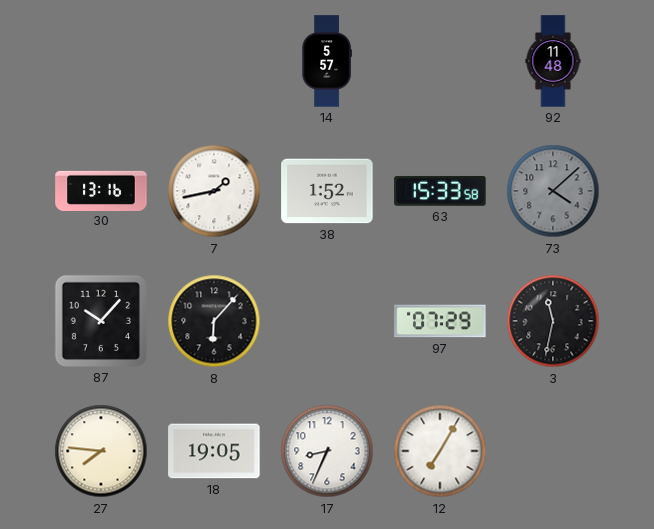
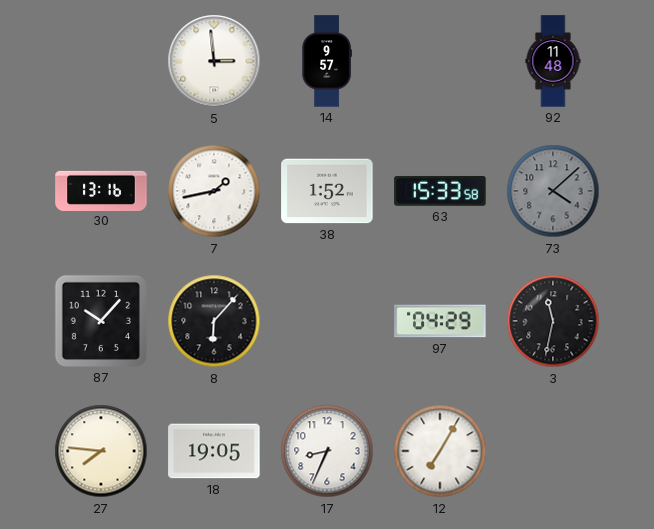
5: none -> 2:59 (214, 61)
14: 5:57 -> 9:57 (327, 61)
97: 07:29 -> 04:29 (440, 321)
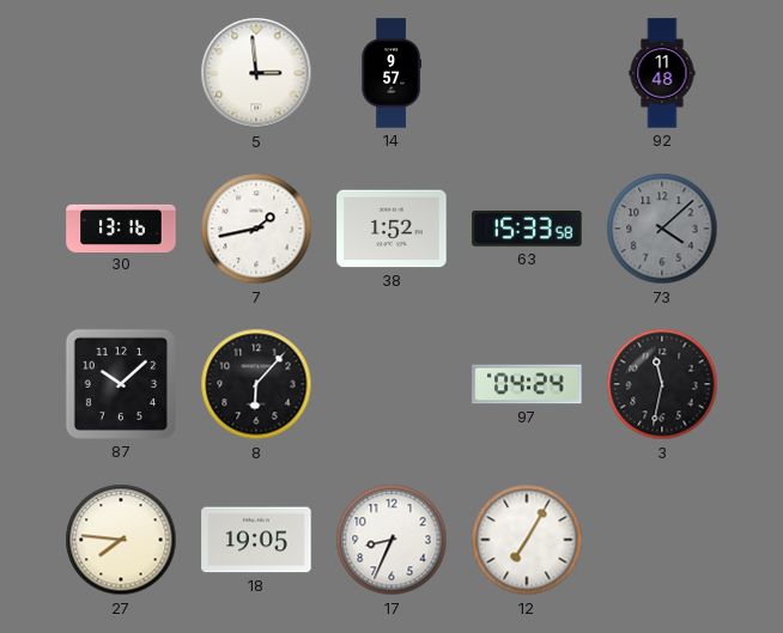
87: 10:07 -> 10:08 (121, 384)
97: 04:29 -> 04:24 (527, 384)
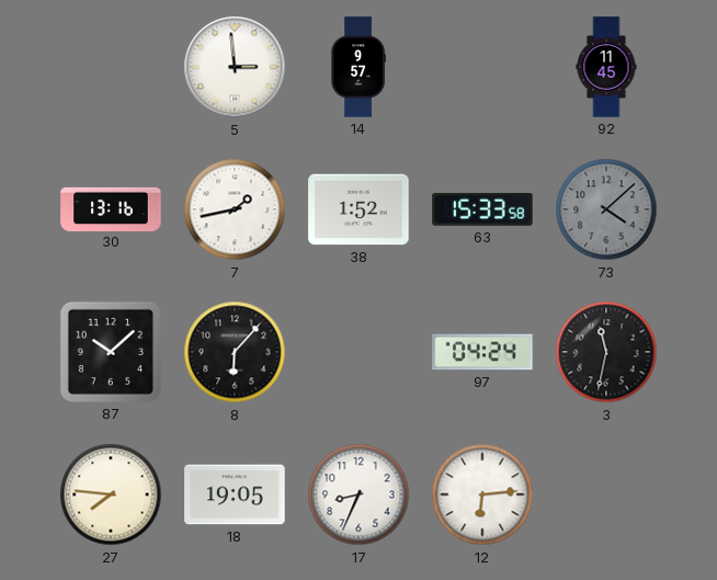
92: 11:48 -> 11:45 (606, 67)
12: 7:05 -> 6:14 (482, 494)
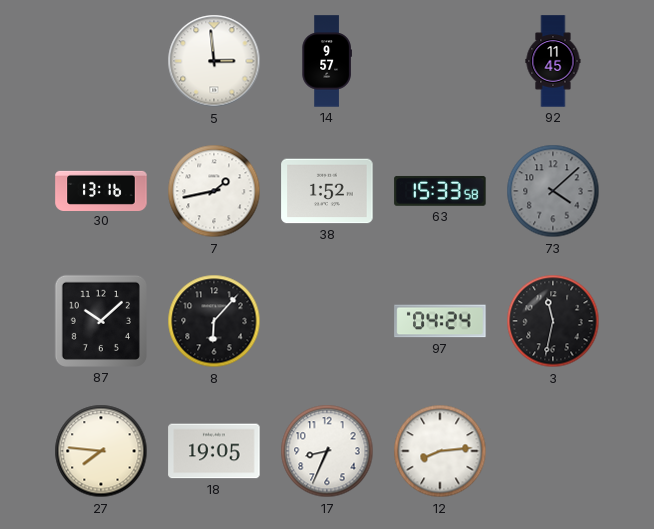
12: 6:14 -> 8:14 (440, 451)
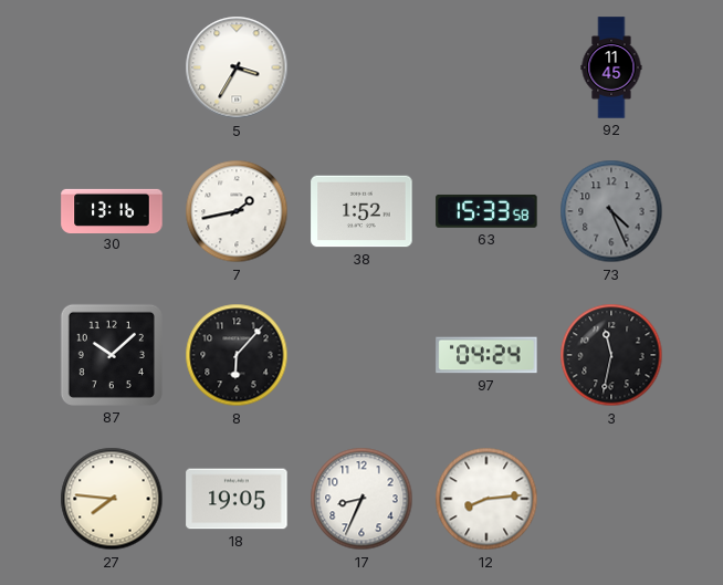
5: 2:59 -> 3:35 (237, 67)
14: 9:57 -> none (327, 61)
73: 4:08 -> 4:26 (611, 211)
